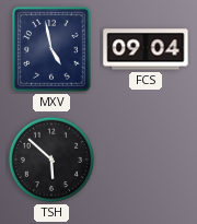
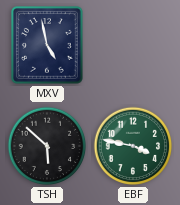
FCS: 09:04 -> none (146, 49)
EBF: none -> 3:47 (133, 146)
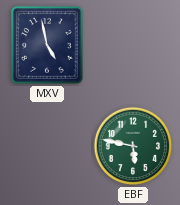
TSH: 5:52 -> none (47, 146)
EBF: 3:47 -> 5:47 (133, 146)
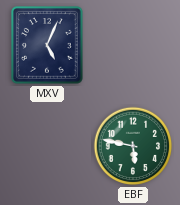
MXV: 4:58 -> 5:04 (48, 45)
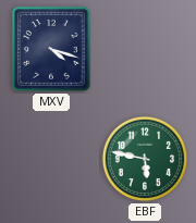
MXV: 5:04 -> 4:18 (52, 49)
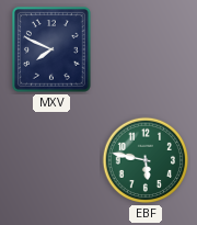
MXV: 4:18 -> 7:49 (53, 49)
